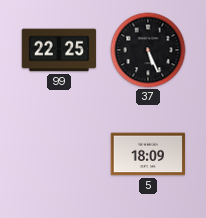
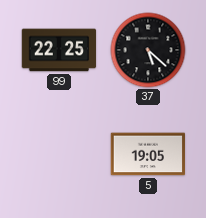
37: 5:26 -> 5:22 (148, 50)
5: 18:09 -> 19:05 (148, 154)
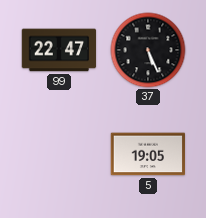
99: 22:25 -> 22:47 (59, 50)
37: 5:22 -> 5:26 (148, 50)
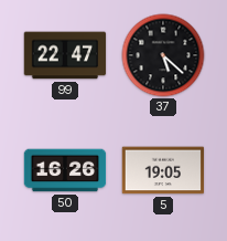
37: 5:26 -> 5:22 (163, 55)
50: none -> 16:26 (65, 170)
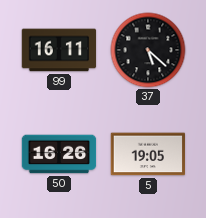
99: 22:47 -> 16:11 (59, 50)
